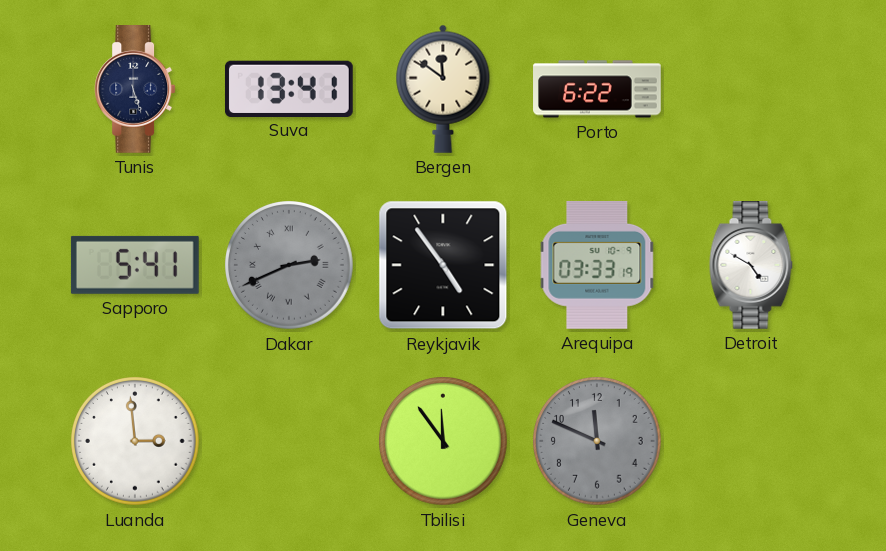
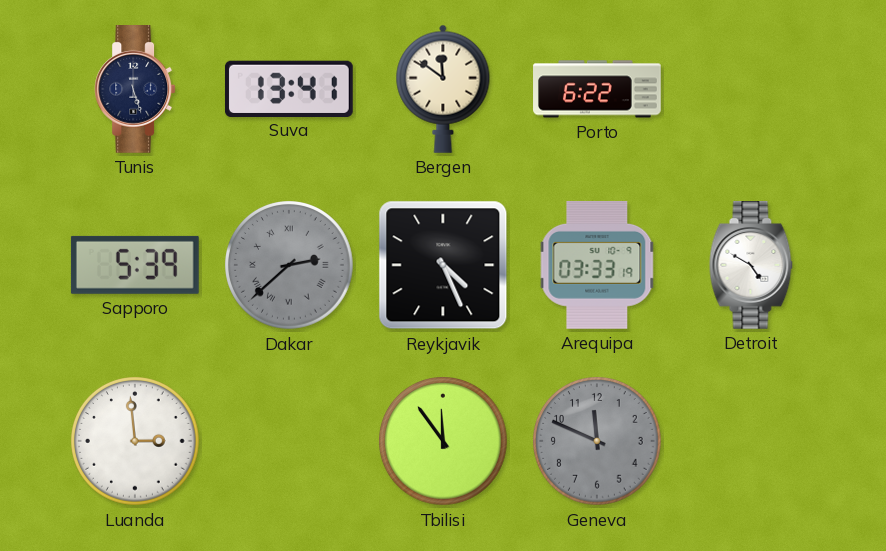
Sapporo: 5:41 -> 5:39 (135, 265)
Dakar: 2:41 -> 2:38 (290, 266)
Reykjavik: 4:54 -> 4:26 (443, 265)
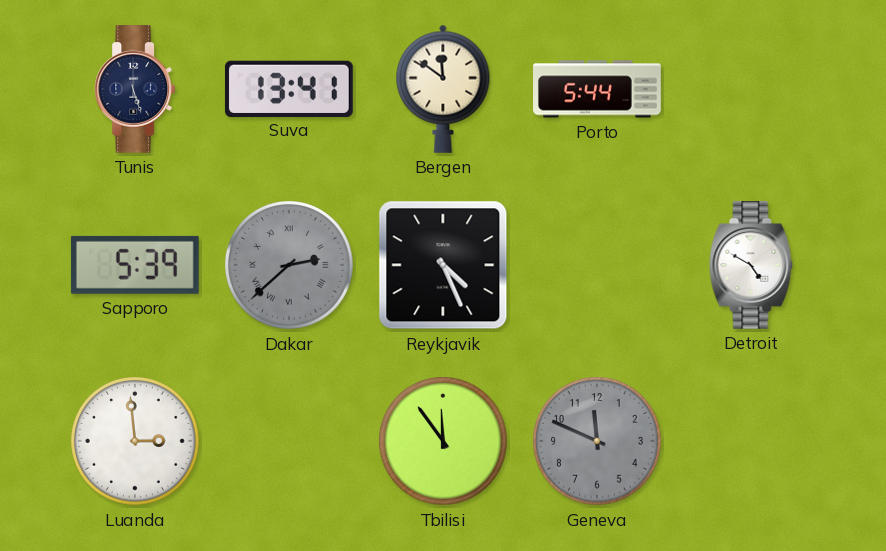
Porto: 6:22 -> 5:44 (597, 89)
Arequipa: 03:33 -> none (597, 265)
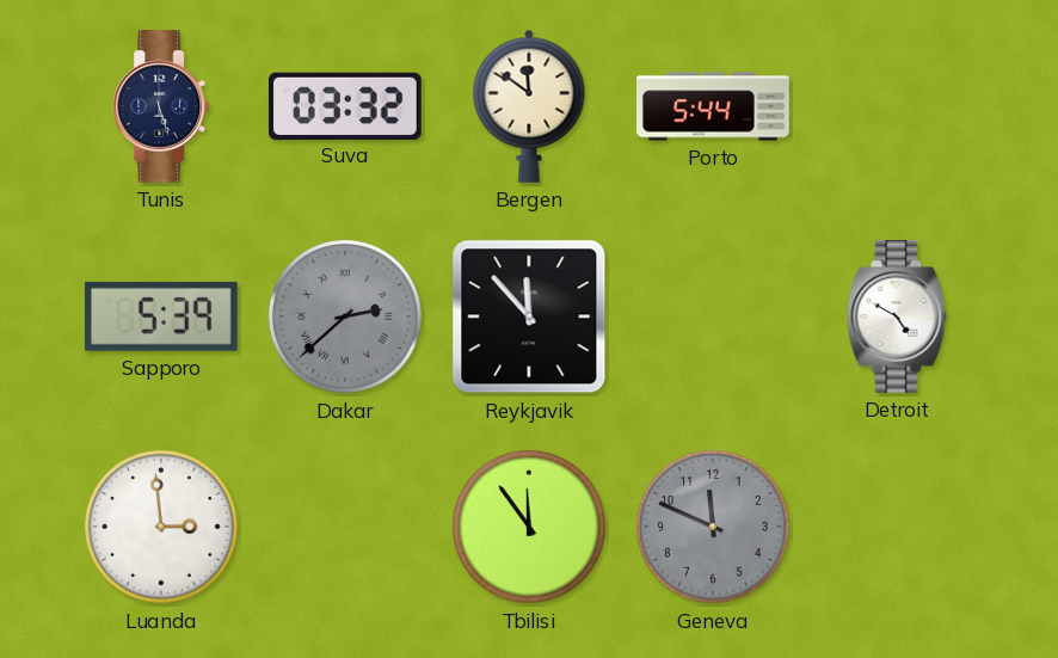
Suva: 13:41 -> 03:32 (345, 105)
Reykjavik: 4:26 -> 11:53 (529, 316)
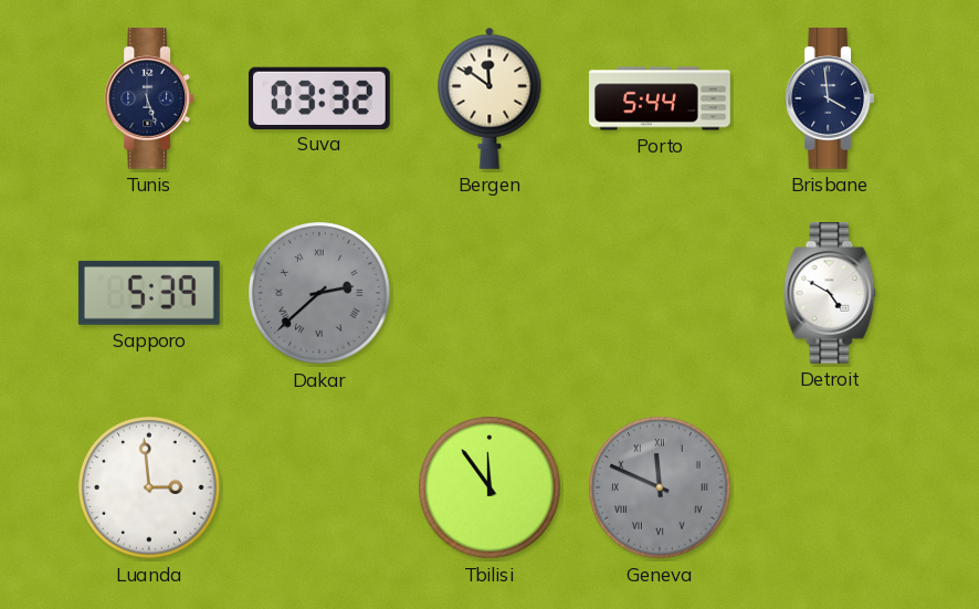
Brisbane: none -> 3:59 (830, 99)
Reykjavik: 11:53 -> none (529, 316)
Geneva numerals: Arabic -> Roman (661, 489)
